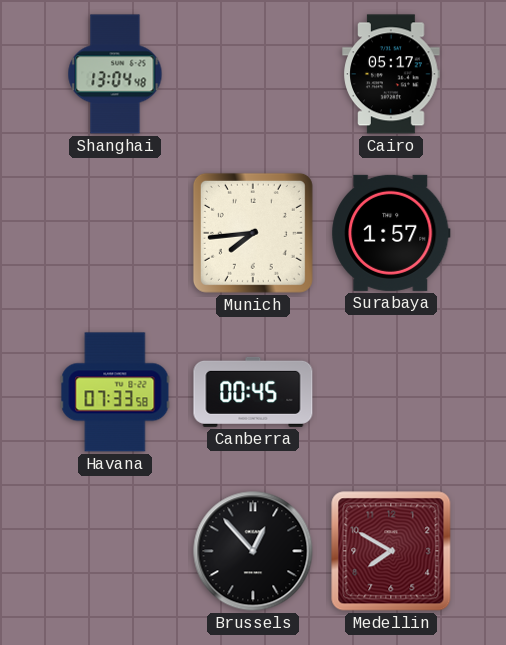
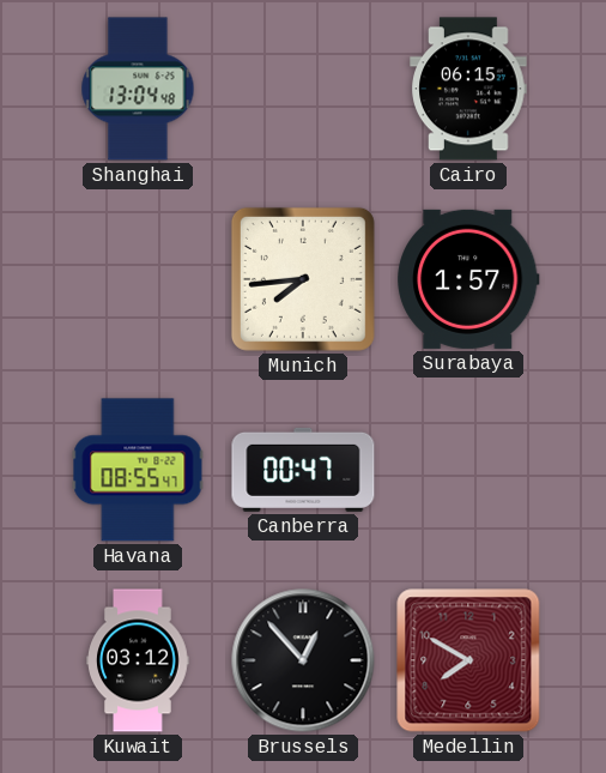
Cairo: 05:17 -> 06:15 (468, 89)
Havana: 07:33 -> 08:55 (138, 470)
Canberra: 00:45 -> 00:47 (303, 470)
Kuwait: none -> 03:12 (138, 660)
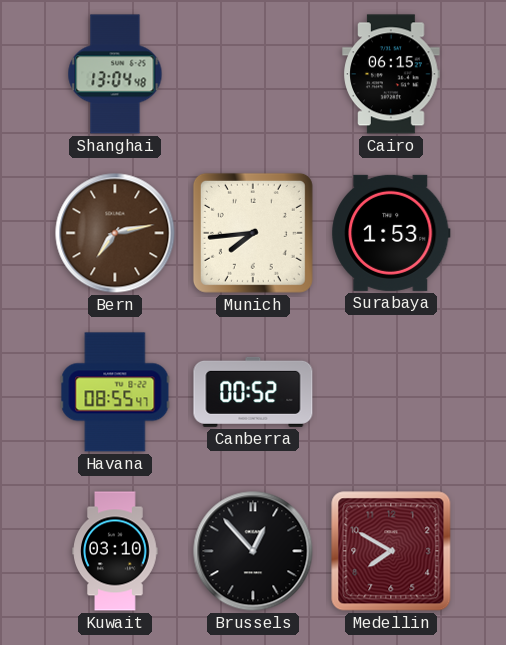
Bern: none -> 7:13 (115, 233)
Surabaya: 1:57 -> 1:53 (391, 233)
Canberra: 00:47 -> 00:52 (253, 392)
Kuwait: 03:12 -> 03:10 (115, 551)
